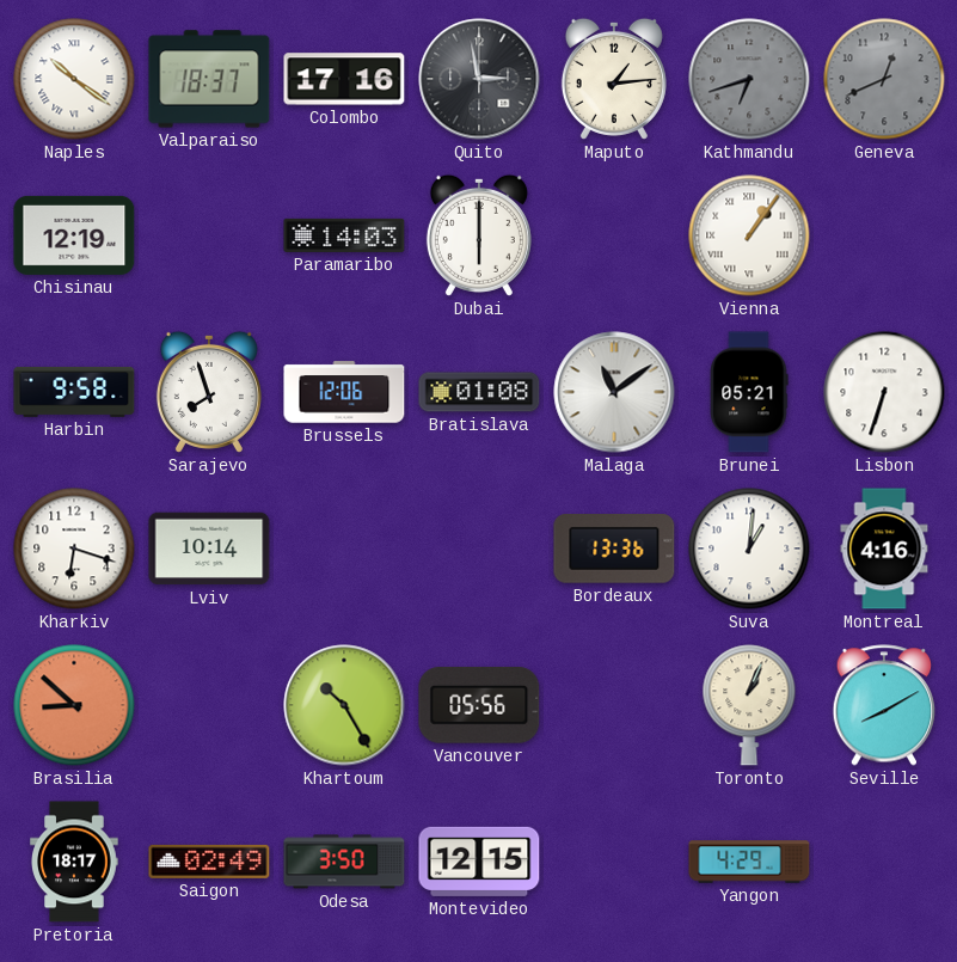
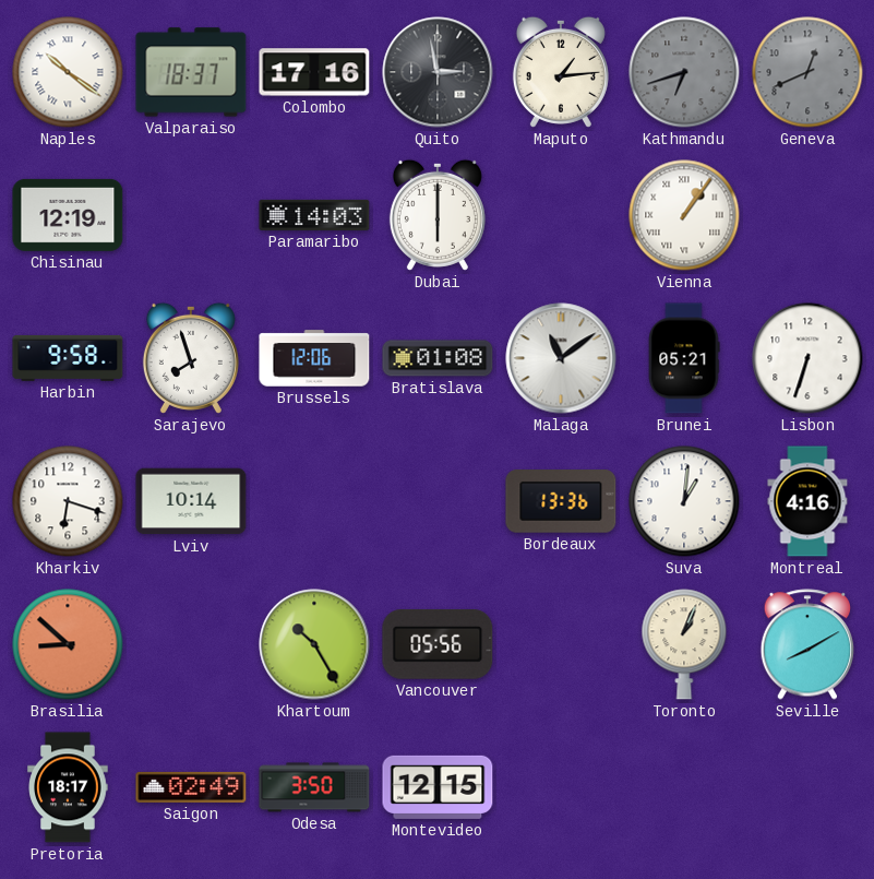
Yangon: 4:29 -> none (749, 862)
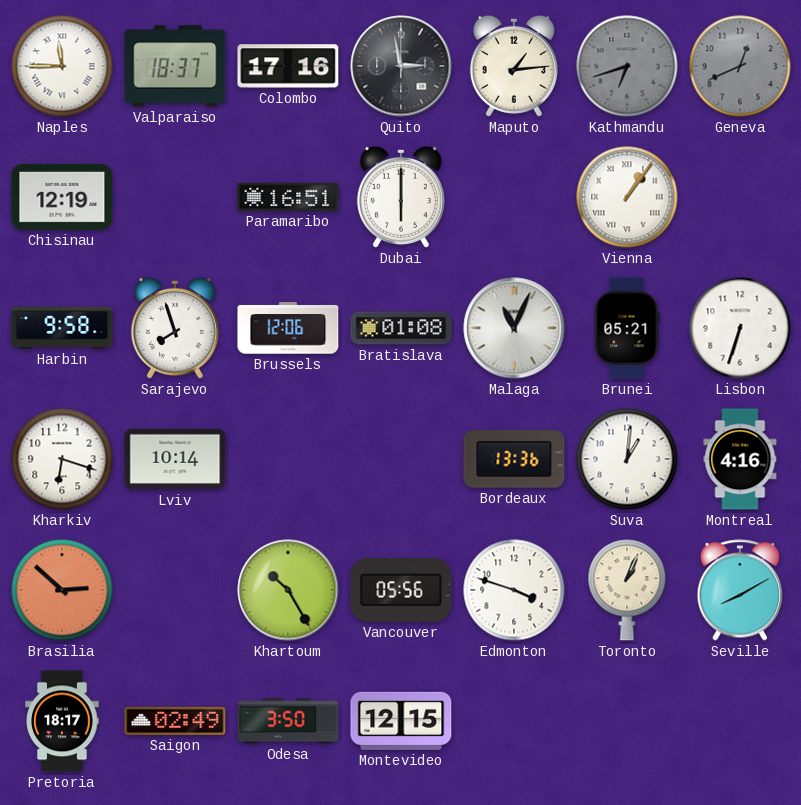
Naples: 10:21 -> 11:45 (62, 66)
Paramaribo: 14:03 -> 16:51 (288, 197)
Malaga: 11:09 -> 11:04 (514, 328)
Brasilia: 8:52 -> 2:52 (62, 590)
Edmonton: none -> 3:48 (514, 590)
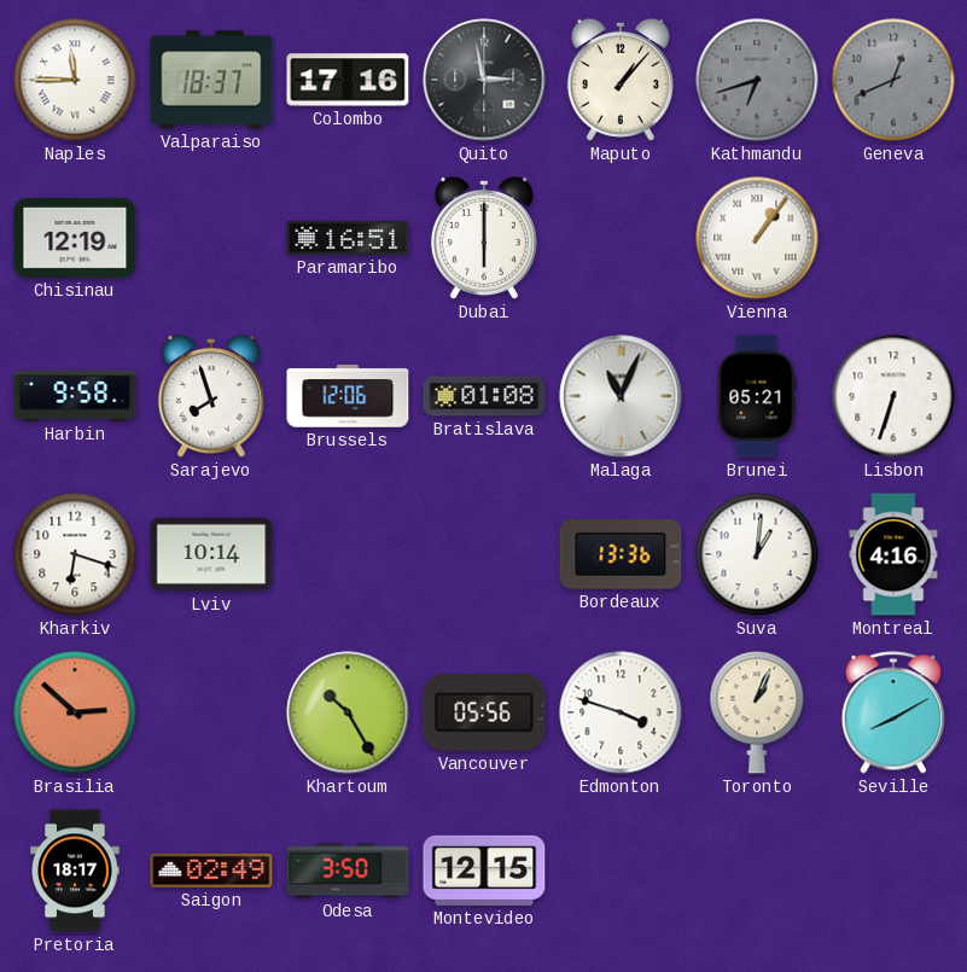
Maputo: 1:14 -> 1:07 (621, 80)
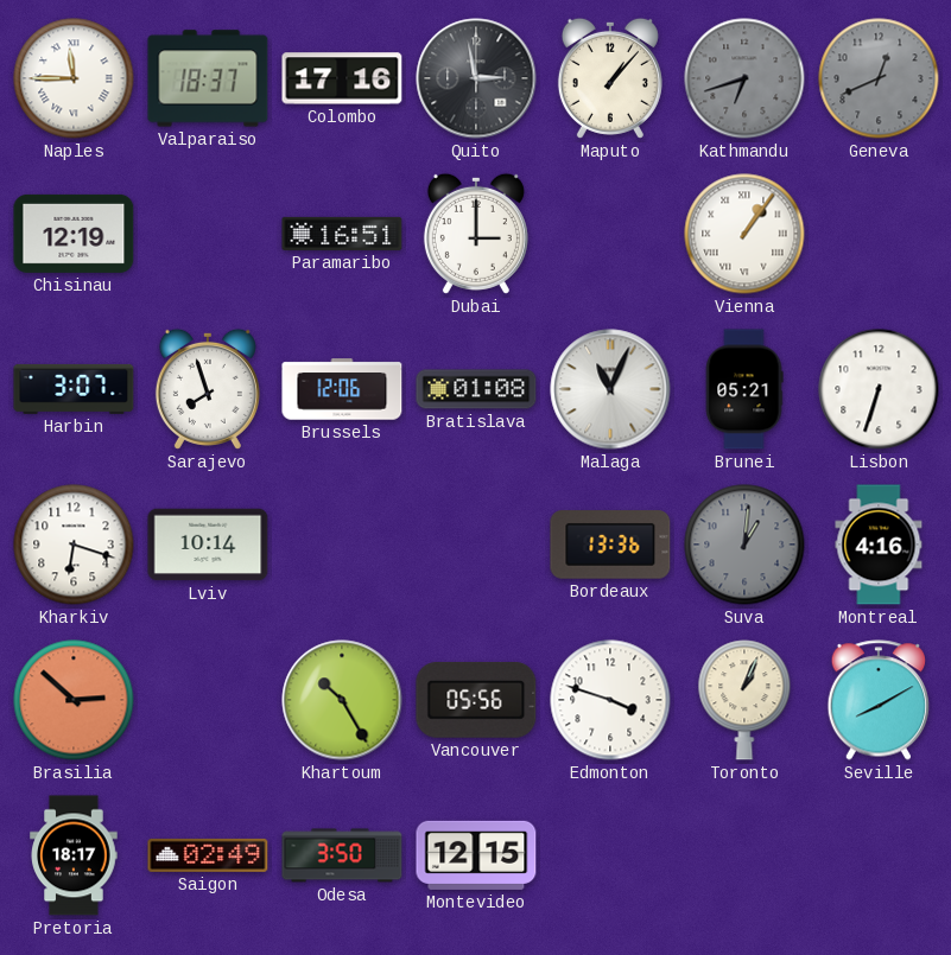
Dubai: 6:00 -> 3:00 (476, 234)
Harbin: 9:58 -> 3:07 (74, 389)
Suva dial: white -> grey (744, 545)
